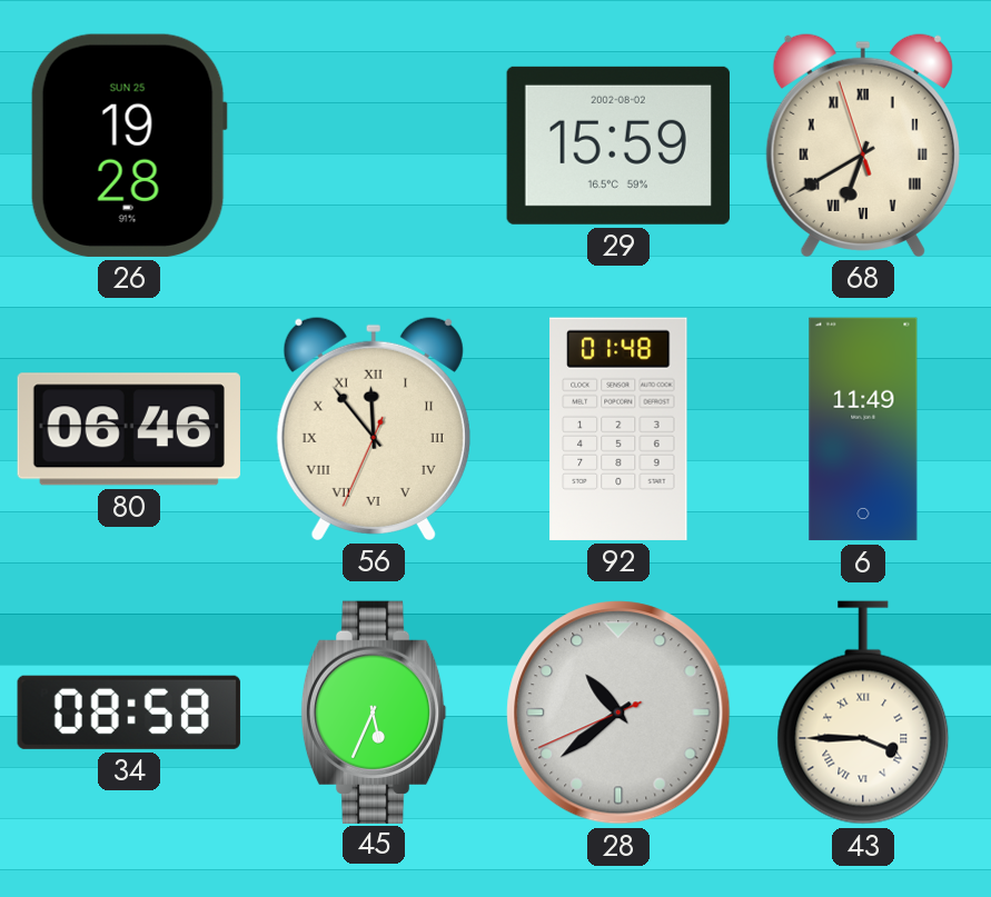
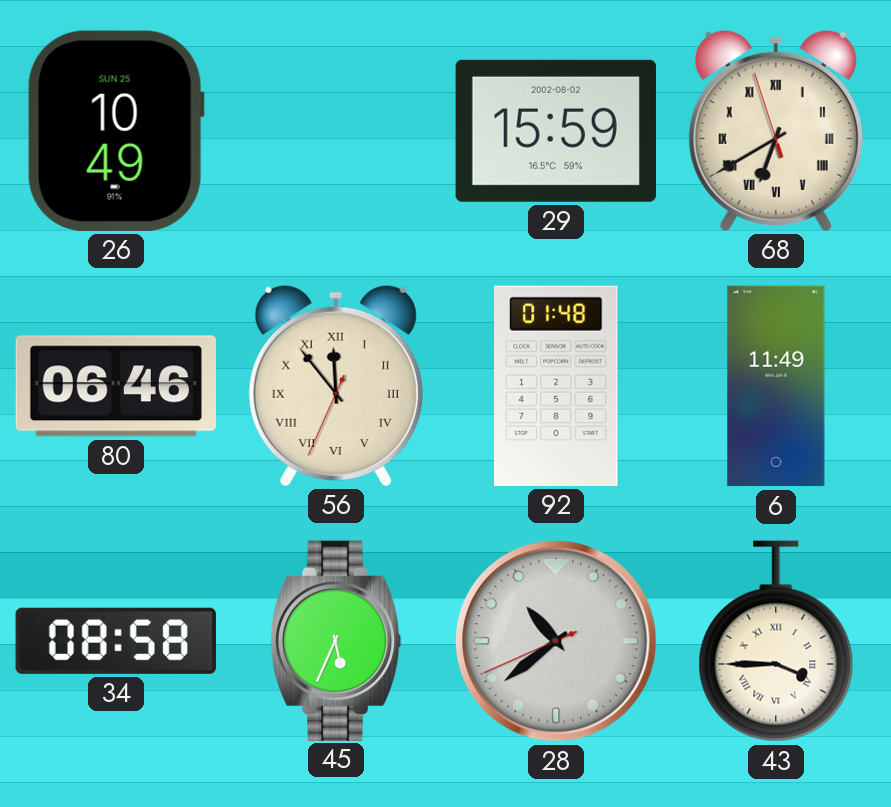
26: 19:28 -> 10:49 (116, 131)
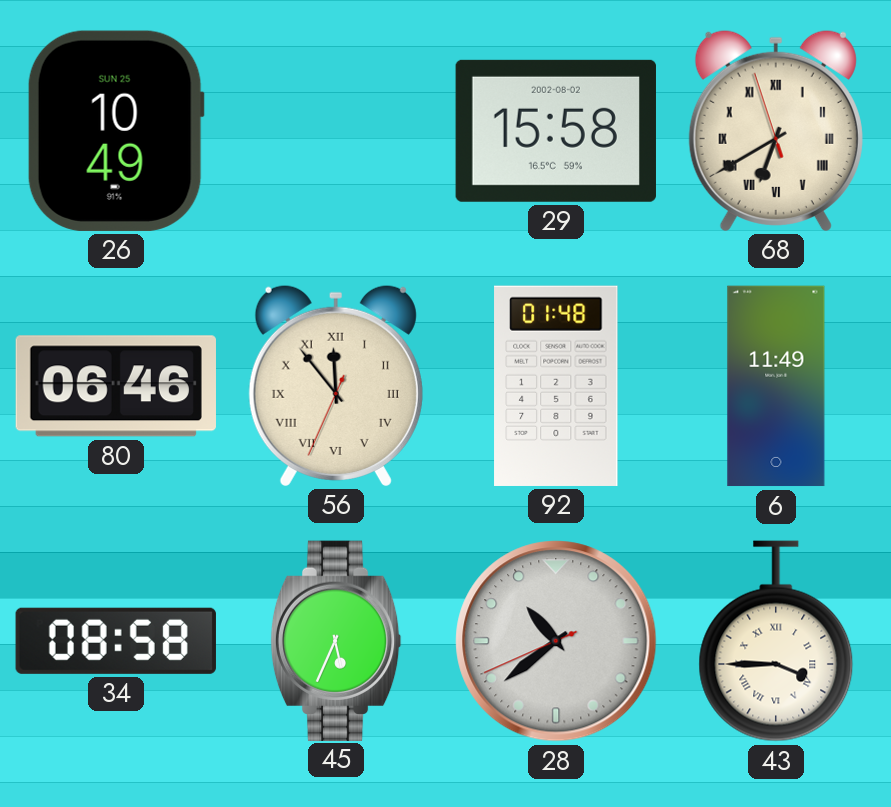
29: 15:59 -> 15:58 (556, 131)
